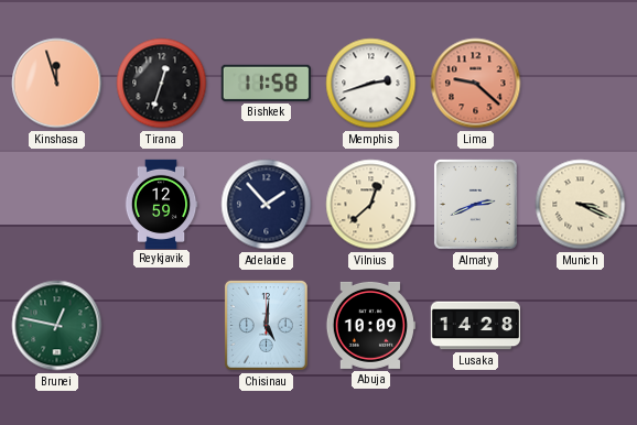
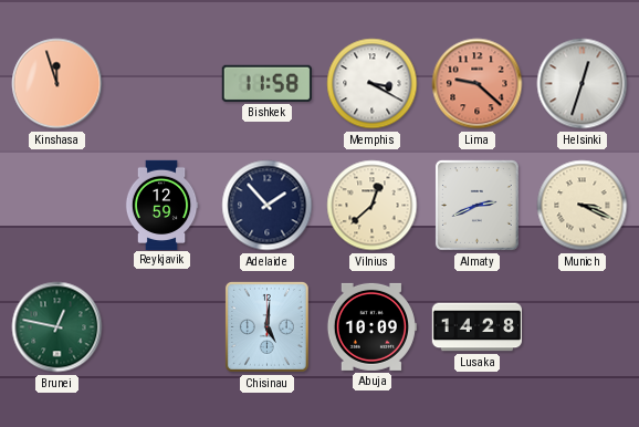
Tirana: 12:33 -> none (162, 84)
Memphis: 2:42 -> 3:20 (373, 84)
Helsinki: none -> 12:33 (583, 84)
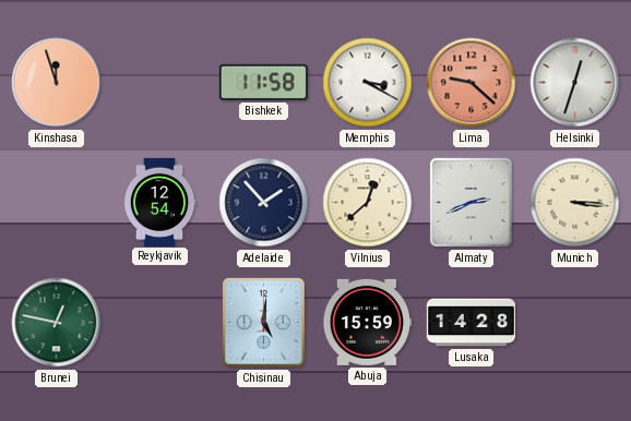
Reykjavik: 12:59 -> 12:54 (159, 202)
Munich: 3:19 -> 3:16 (575, 203)
Abuja: 10:09 -> 15:59 (367, 322)
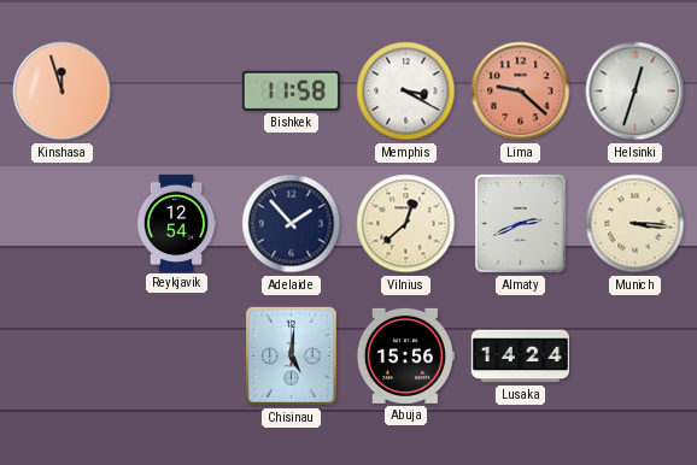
Brunei: 12:47 -> none (57, 323)
Abuja: 15:59 -> 15:56 (405, 355)
Lusaka: 14:28 -> 14:24 (520, 357)
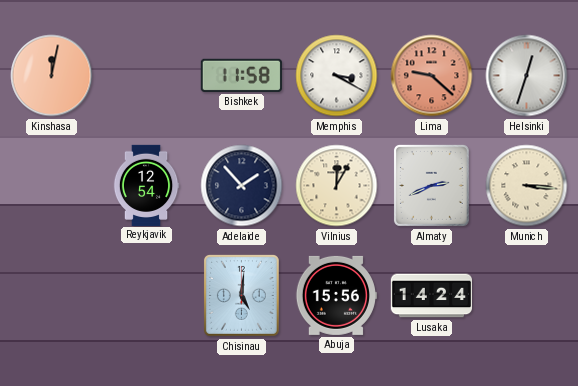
Kinshasa: 11:57 -> 12:02 (52, 76)
Vilnius: 12:38 -> 12:05 (337, 186)
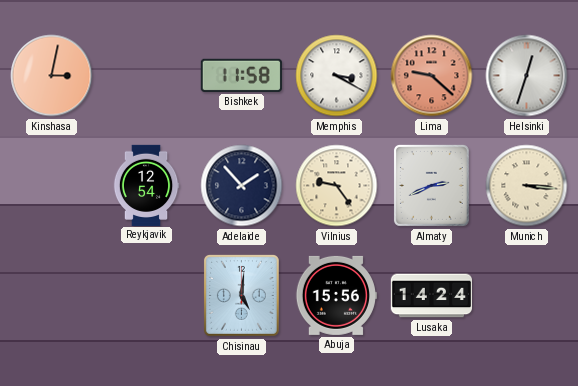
Kinshasa: 12:02 -> 3:02 (52, 76)
Vilnius: 12:05 -> 9:24 (337, 186)
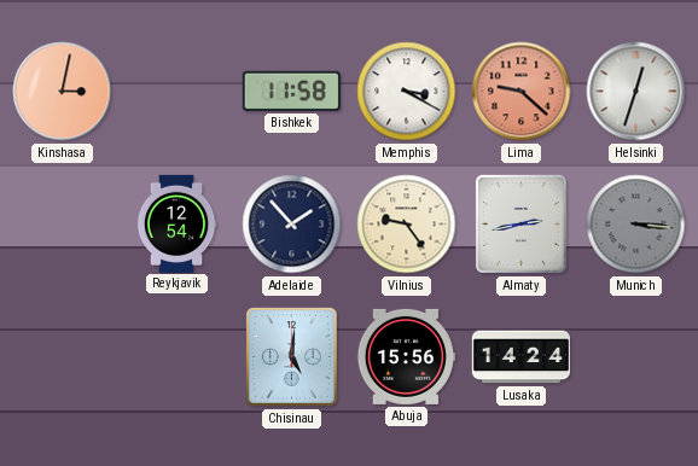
Almaty: 2:41 -> 2:43 (520, 223)
Munich dial: cream -> grey (636, 225)
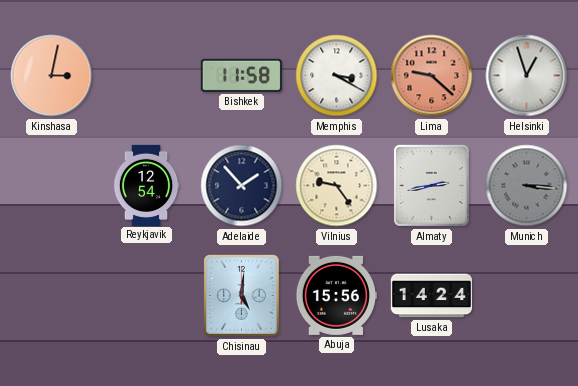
Helsinki: 12:33 -> 12:57 (527, 76)
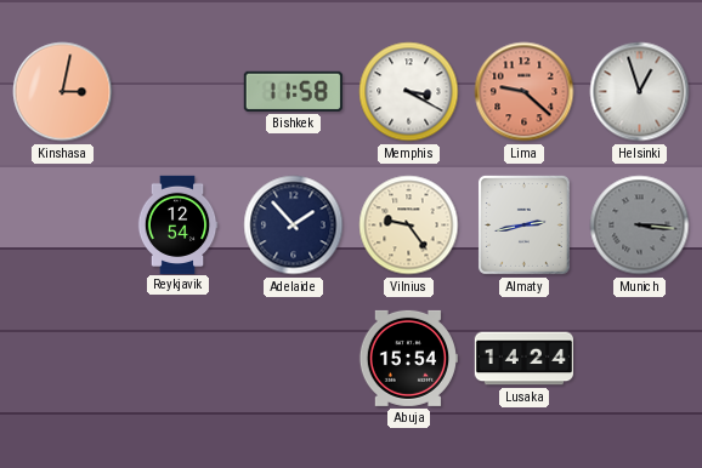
Chisinau: 5:01 -> none (241, 295)
Abuja: 15:56 -> 15:54 (408, 358)
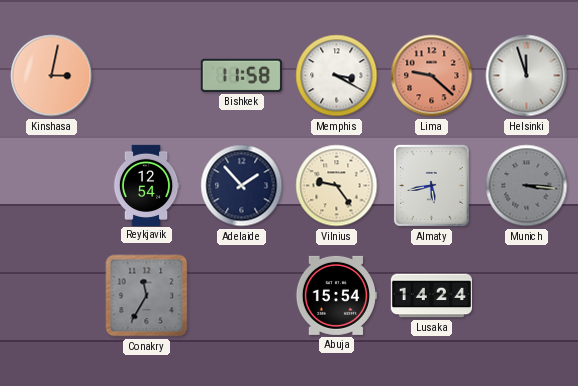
Helsinki: 12:57 -> 11:57 (527, 76)
Almaty: 2:43 -> 5:43 (431, 185)
Conakry: none -> 11:35 (147, 296)
